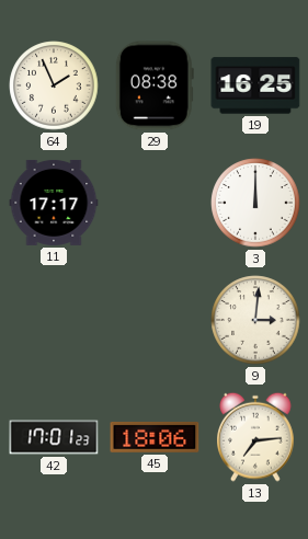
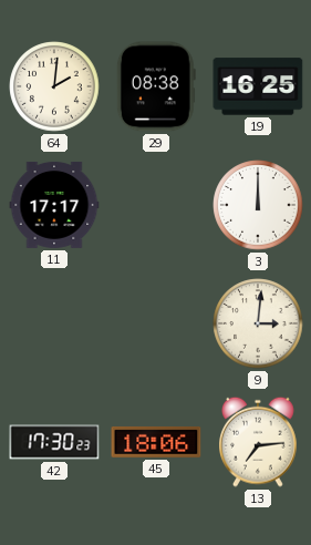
64: 1:56 -> 2:01 (54, 86)
42: 17:01 -> 17:30 (54, 442)
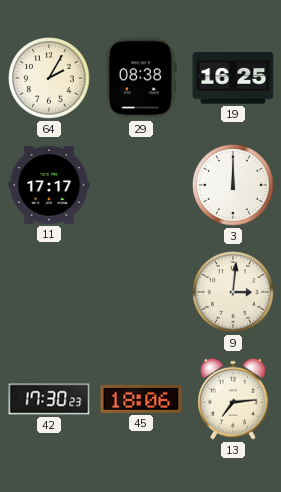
64: 2:01 -> 2:05 (49, 78)
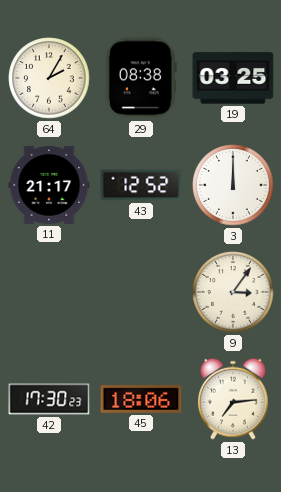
19: 16:25 -> 03:25 (233, 78)
11: 17:17 -> 21:17 (49, 185)
43: none -> 12:52 (141, 185)
9: 3:01 -> 3:06 (233, 292)
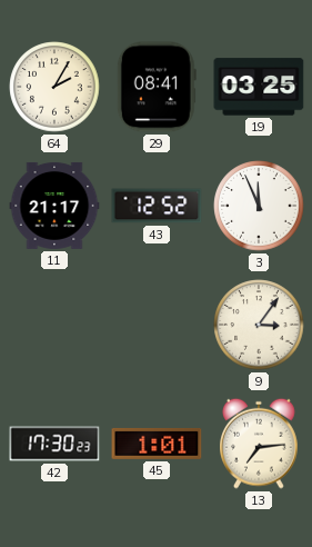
29: 08:38 -> 08:41 (157, 87)
3: 12:00 -> 11:56 (259, 206)
45: 18:06 -> 1:01 (157, 444)
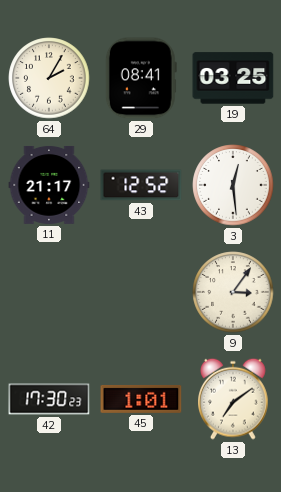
3: 11:56 -> 12:29 (233, 185)
13: 7:14 -> 7:09 (234, 399)
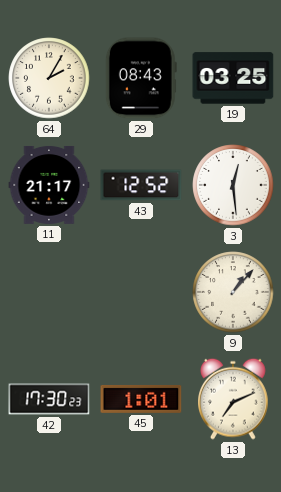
29: 08:41 -> 08:43 (141, 78)
9: 3:06 -> 1:07 (233, 292)
13: 7:09 -> 7:11 (234, 399)
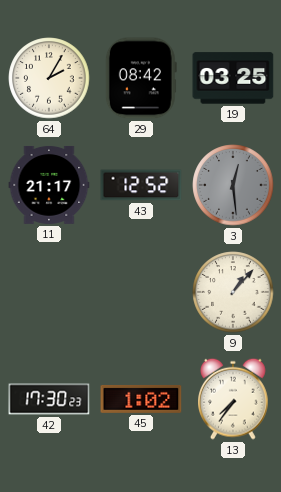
29: 08:43 -> 08:42 (141, 78)
3 dial: white -> grey (233, 185)
45: 1:01 -> 1:02 (141, 399)
13: 7:11 -> 7:36 (234, 399)
